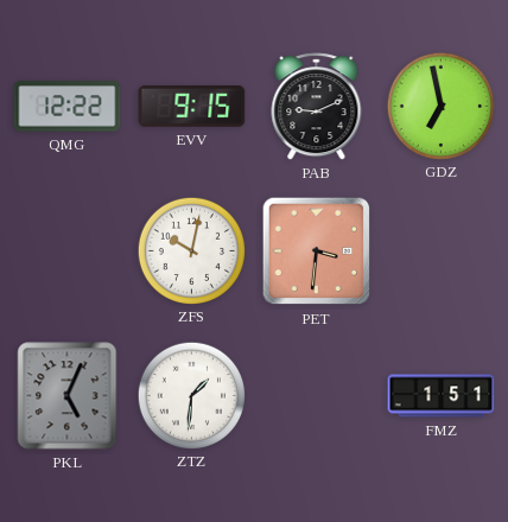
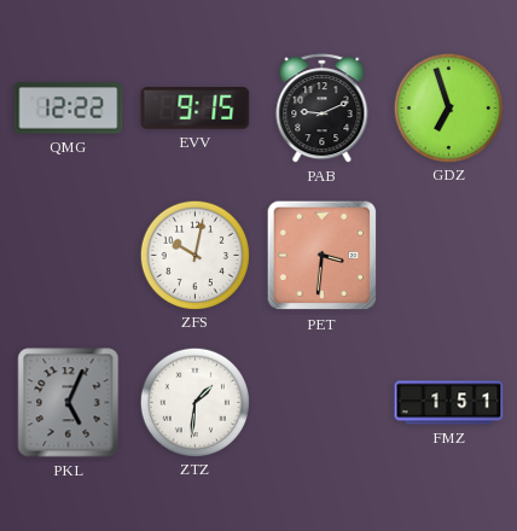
GDZ: 6:58 -> 6:57 (448, 107)
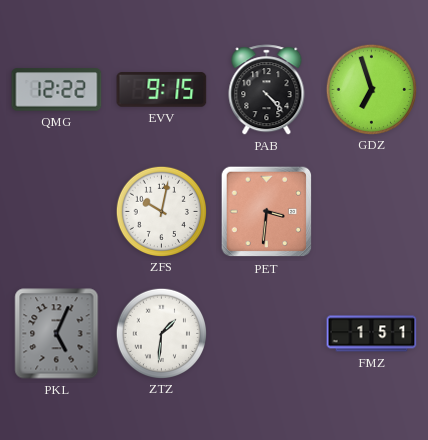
PAB: 9:11 -> 4:23 (267, 90)
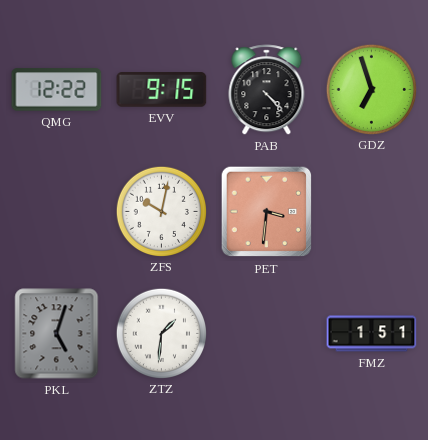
PKL: 5:04 -> 5:03 (57, 334)
